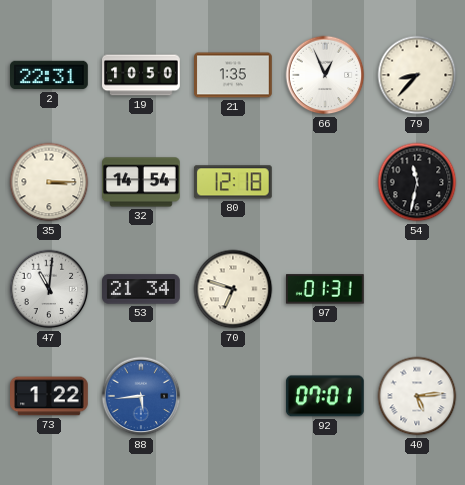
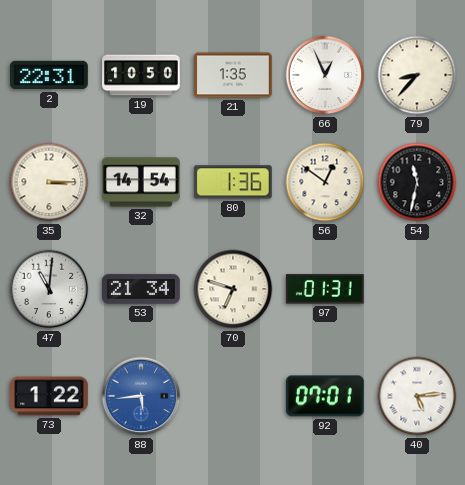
80: 12:18 -> 1:36 (233, 182)
56: none -> 12:51 (325, 182)
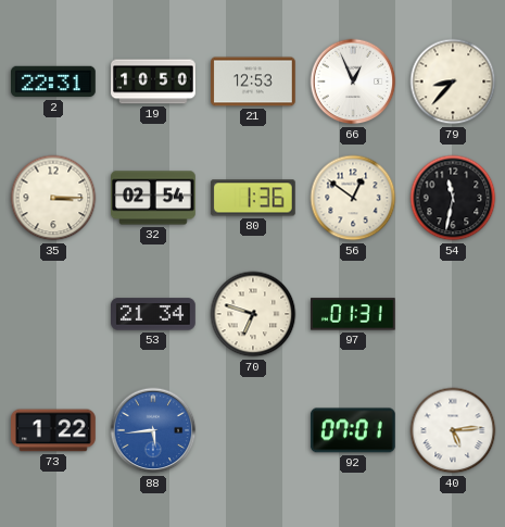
21: 1:35 -> 12:53 (254, 81)
32: 14:54 -> 02:54 (153, 198)
47: 11:01 -> none (49, 289)
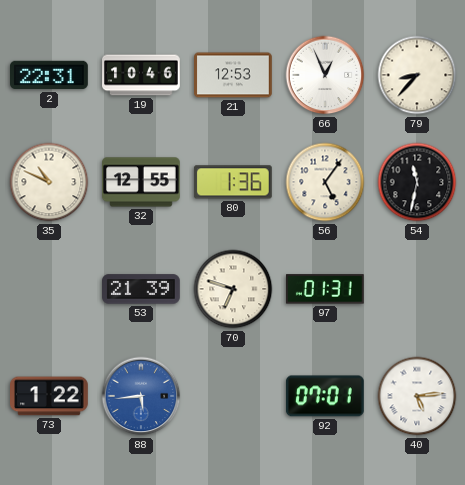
19: 10:50 -> 10:46 (141, 75)
35: 3:15 -> 10:49 (49, 182)
32: 02:54 -> 12:55 (141, 182)
56: 12:51 -> 5:06 (325, 182)
53: 21:34 -> 21:39 (142, 289)
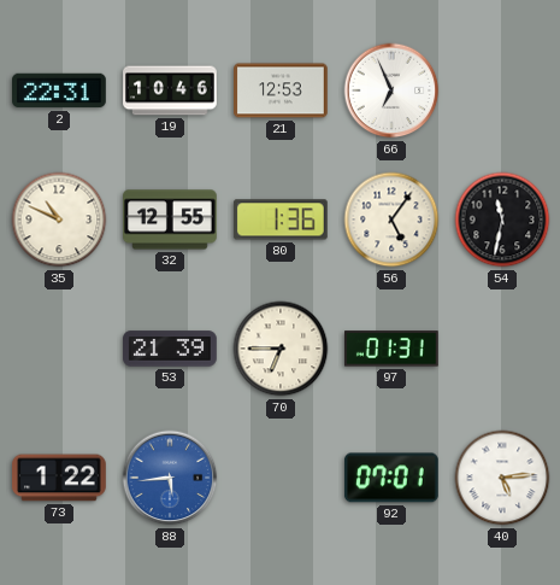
66: 12:56 -> 6:56 (391, 90)
79: 8:37 -> none (417, 75)
70: 6:48 -> 6:45 (281, 349)
